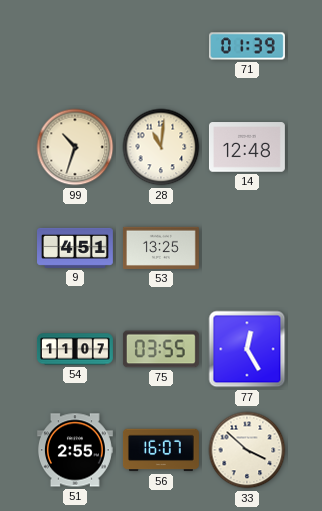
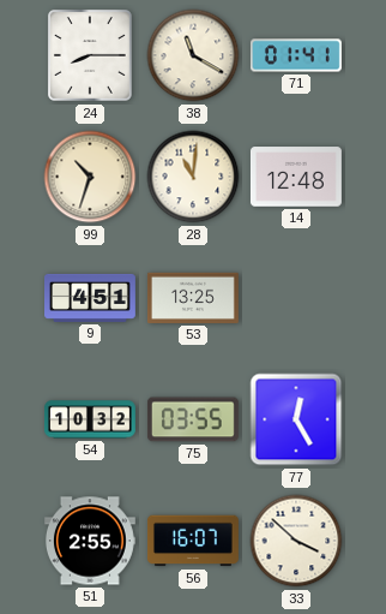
24: none -> 8:15 (90, 55)
38: none -> 11:20 (193, 55)
71: 01:39 -> 01:41 (296, 55)
54: 11:07 -> 10:32 (90, 419)
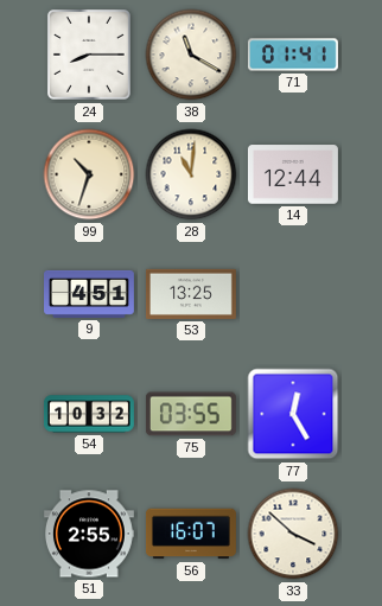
14: 12:48 -> 12:44 (293, 174)
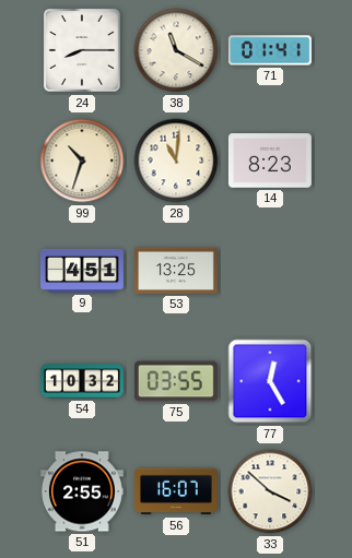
14: 12:44 -> 8:23 (270, 161)
